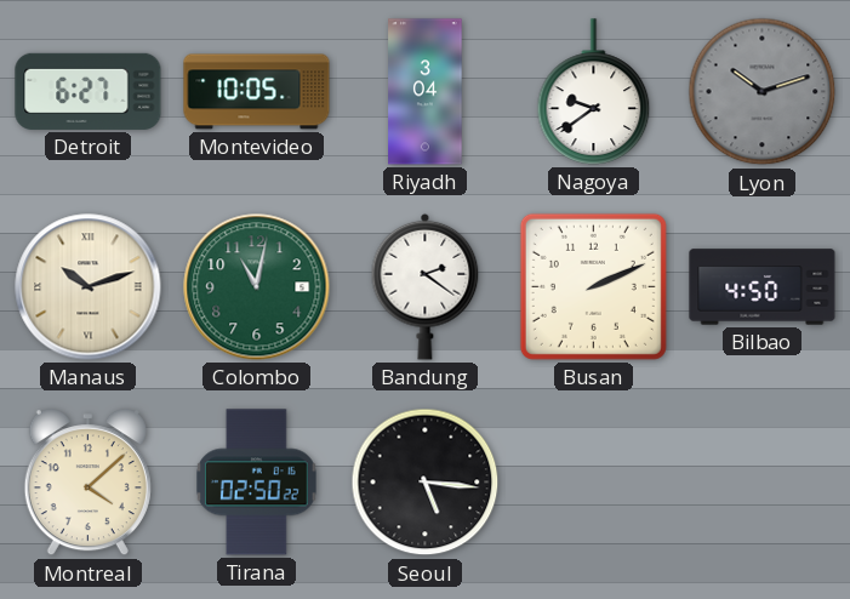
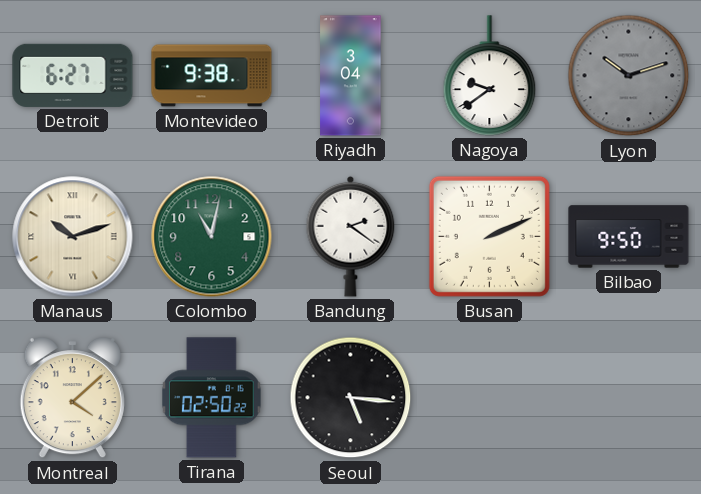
Montevideo: 10:05 -> 9:38 (212, 76)
Bilbao: 4:50 -> 9:50 (629, 237)
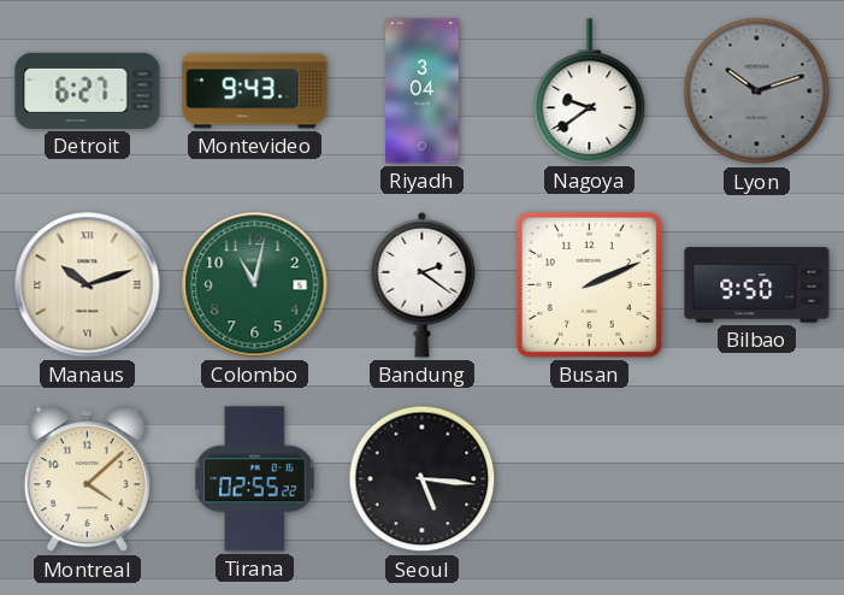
Montevideo: 9:38 -> 9:43 (255, 92)
Tirana: 02:50 -> 02:55 (255, 479)
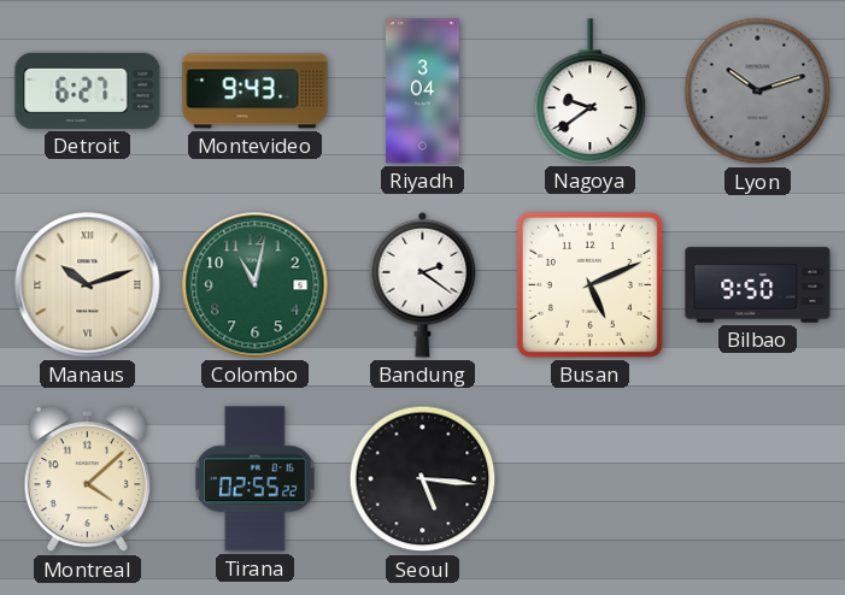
Busan: 2:11 -> 5:11 (589, 284)
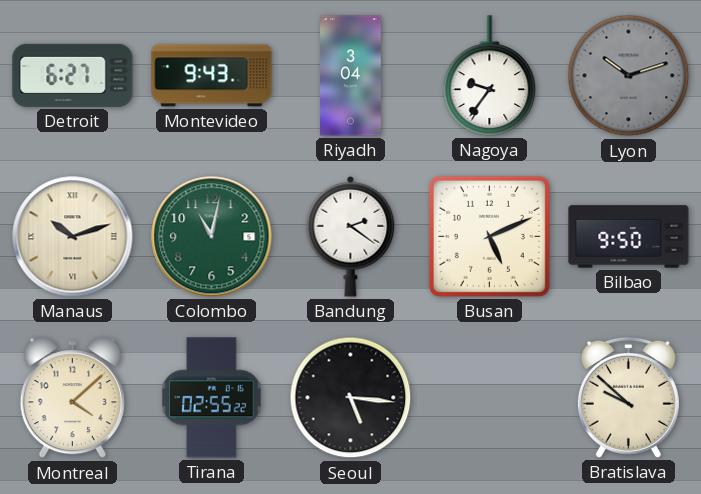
Nagoya: 9:39 -> 9:36 (490, 76)
Bratislava: none -> 9:52 (628, 397)
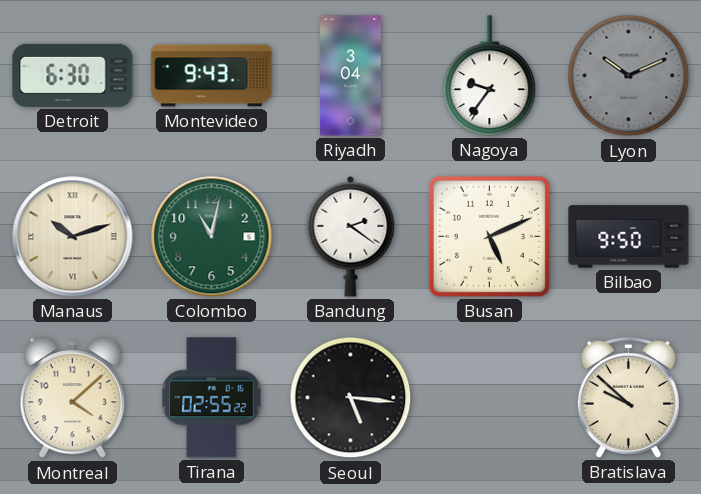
Detroit: 6:27 -> 6:30 (73, 75)
Lyon: 10:12 -> 10:11 (629, 76)
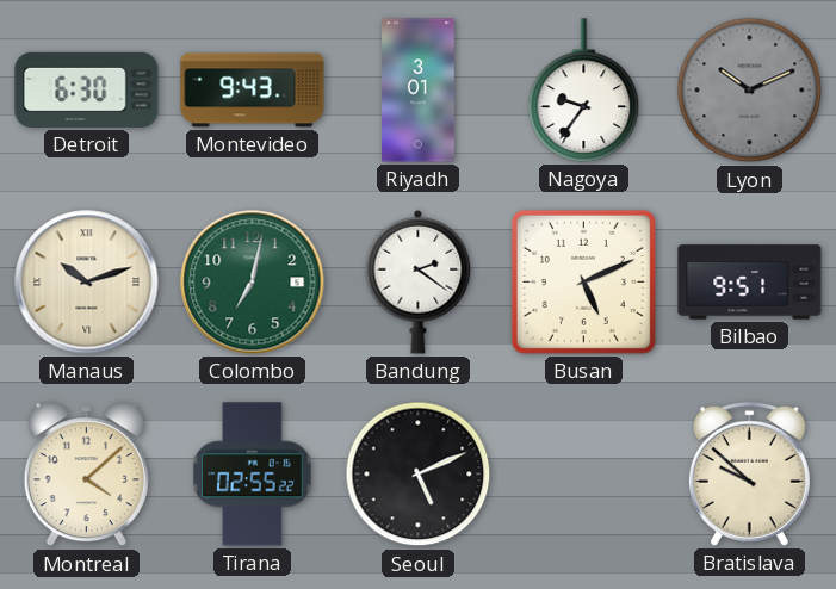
Riyadh: 3:04 -> 3:01 (419, 91)
Colombo: 11:02 -> 7:02 (253, 283)
Bilbao: 9:50 -> 9:51 (750, 283)
Seoul: 5:16 -> 5:11 (419, 475)
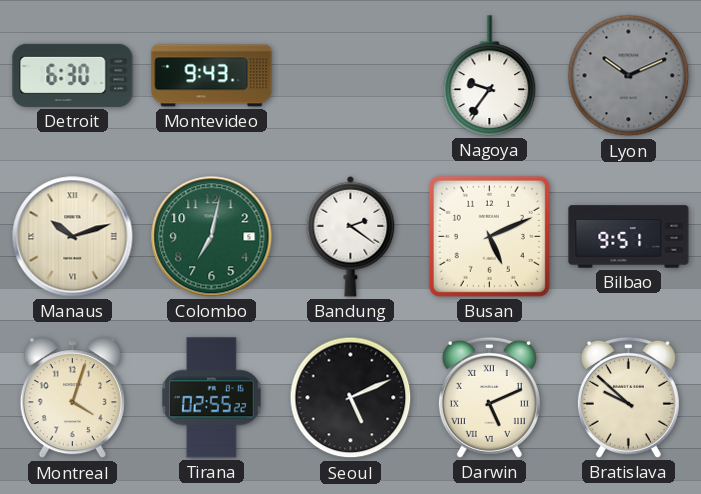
Riyadh: 3:01 -> none (419, 91)
Montreal: 4:08 -> 4:03 (72, 399)
Darwin: none -> 5:11 (489, 397)
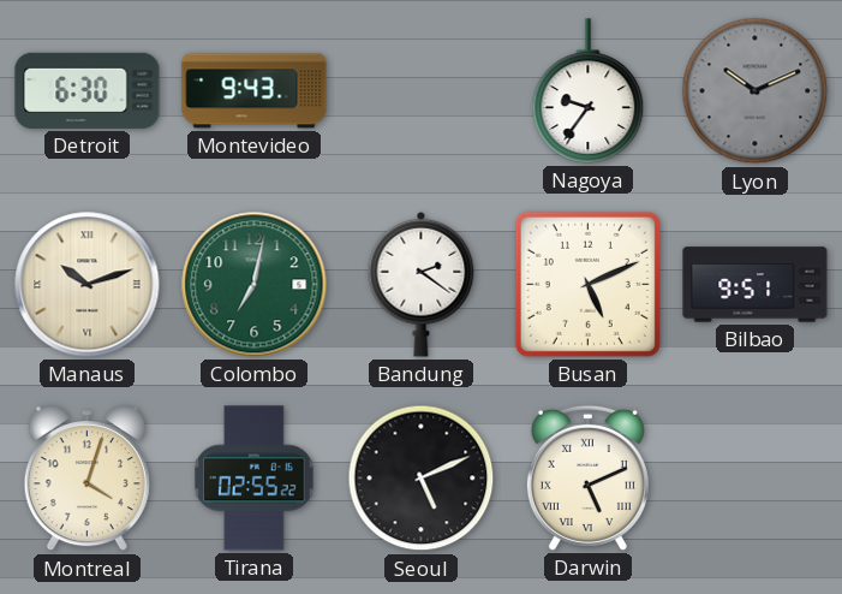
Bratislava: 9:52 -> none (628, 397)
